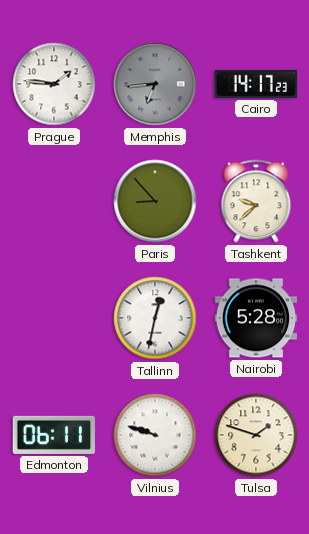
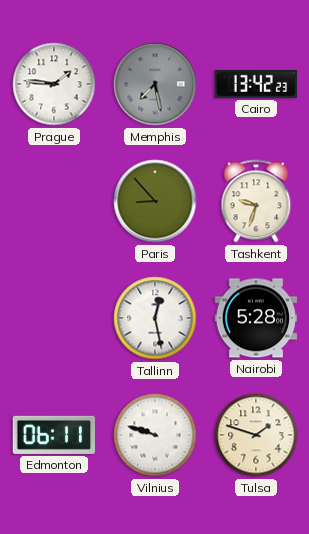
Memphis: 6:44 -> 7:28 (155, 84)
Cairo: 14:17 -> 13:42 (256, 84)
Tashkent: 9:38 -> 9:33 (256, 201)
Tallinn: 12:32 -> 12:28 (155, 318)
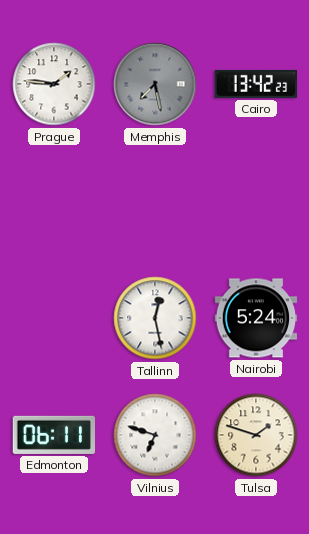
Paris: 8:53 -> none (155, 201)
Tashkent: 9:33 -> none (256, 201)
Nairobi: 5:28 -> 5:24 (256, 318)
Vilnius: 9:48 -> 6:48 (155, 435)
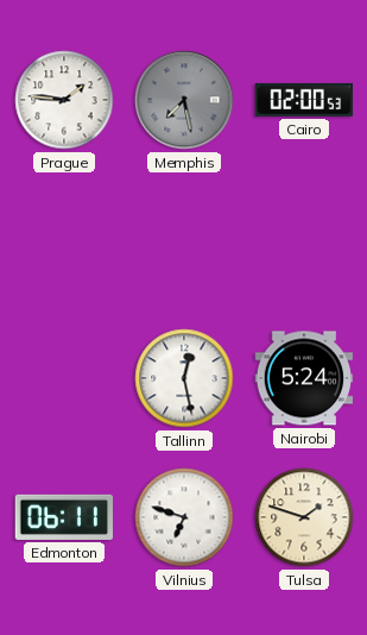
Cairo: 13:42 -> 02:00 (304, 100)
